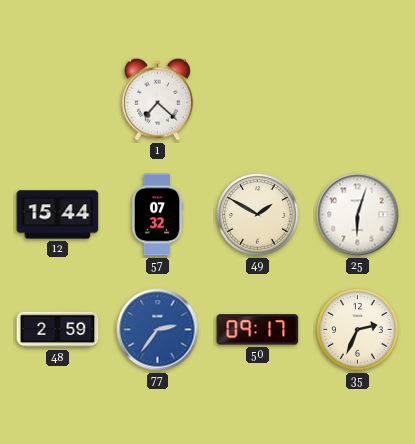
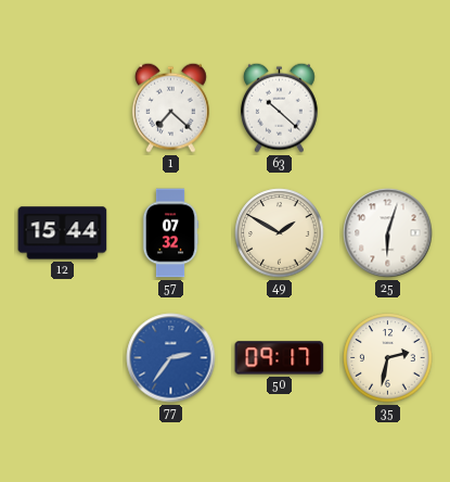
63: none -> 10:22 (279, 107)
48: 2:59 -> none (58, 330)
35: 2:34 -> 2:32 (388, 358)
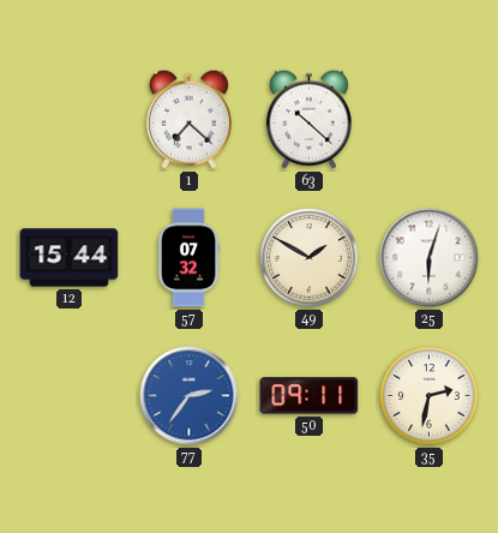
50: 09:17 -> 09:11 (310, 396)
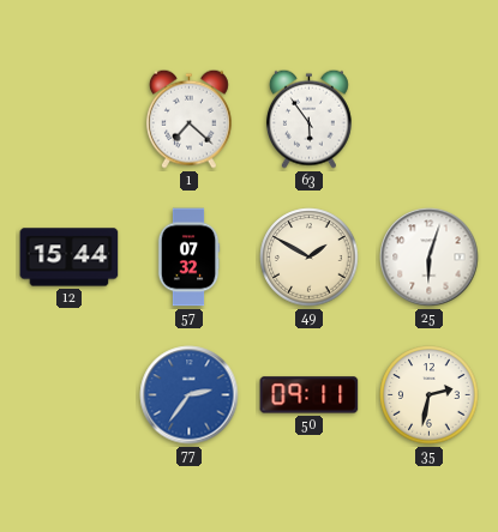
63: 10:22 -> 5:54 (308, 119)
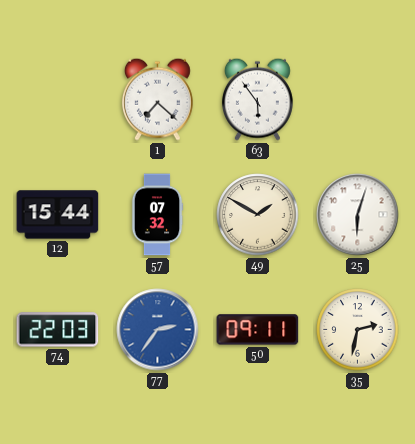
74: none -> 22:03 (58, 330)
